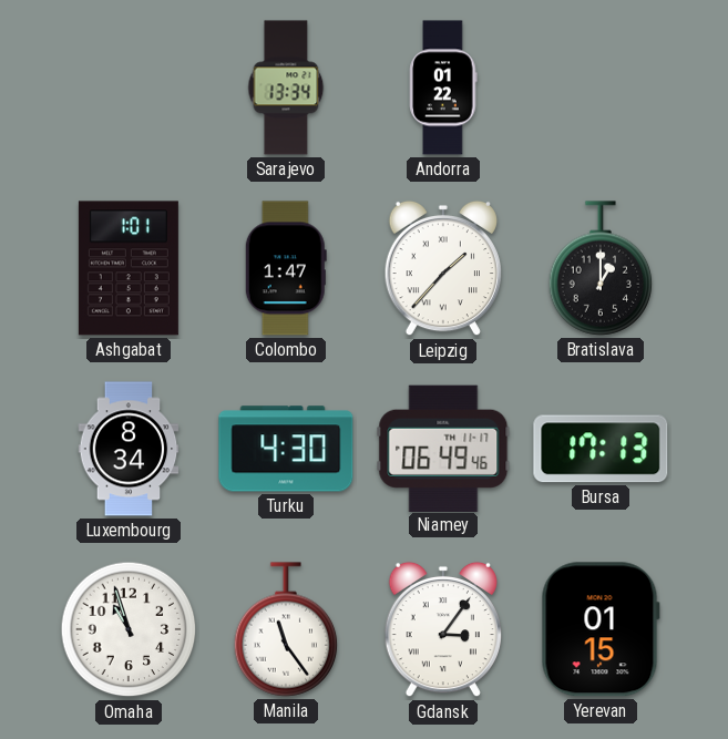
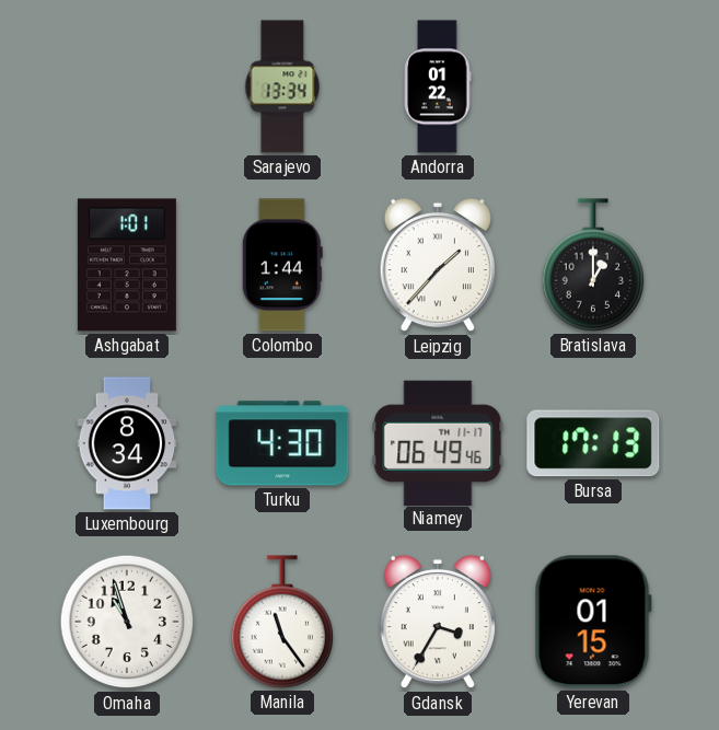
Colombo: 1:47 -> 1:44 (282, 265)
Gdansk: 3:06 -> 3:35 (438, 622)
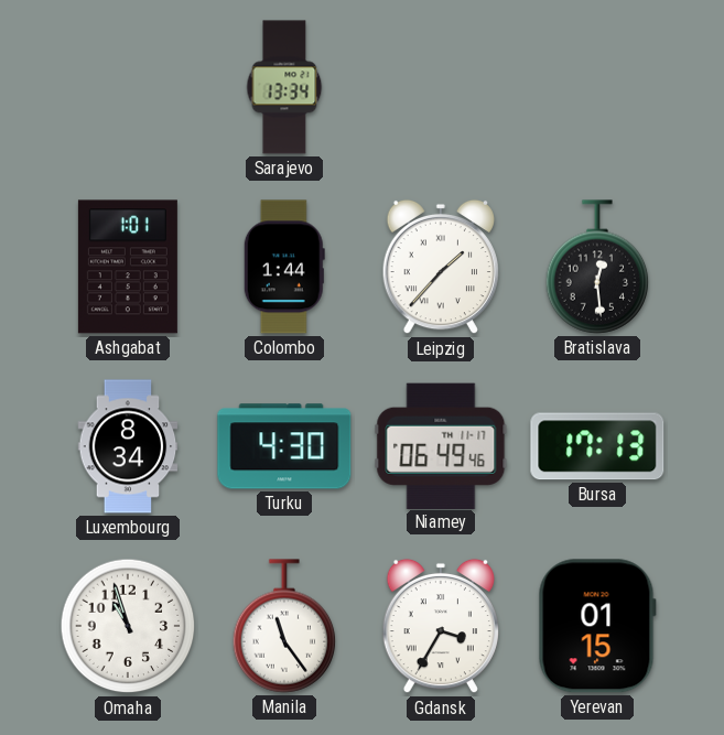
Andorra: 01:22 -> none (438, 86)
Bratislava: 1:00 -> 12:29 (597, 267)
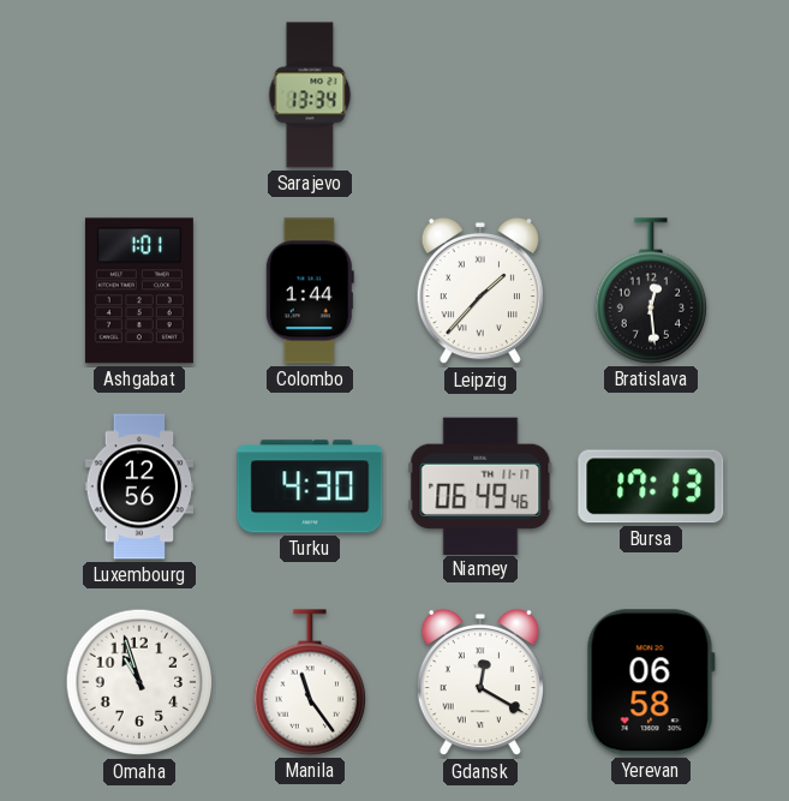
Luxembourg: 8:34 -> 12:56 (139, 486)
Gdansk: 3:35 -> 12:20 (480, 682)
Yerevan: 01:15 -> 06:58 (651, 682)
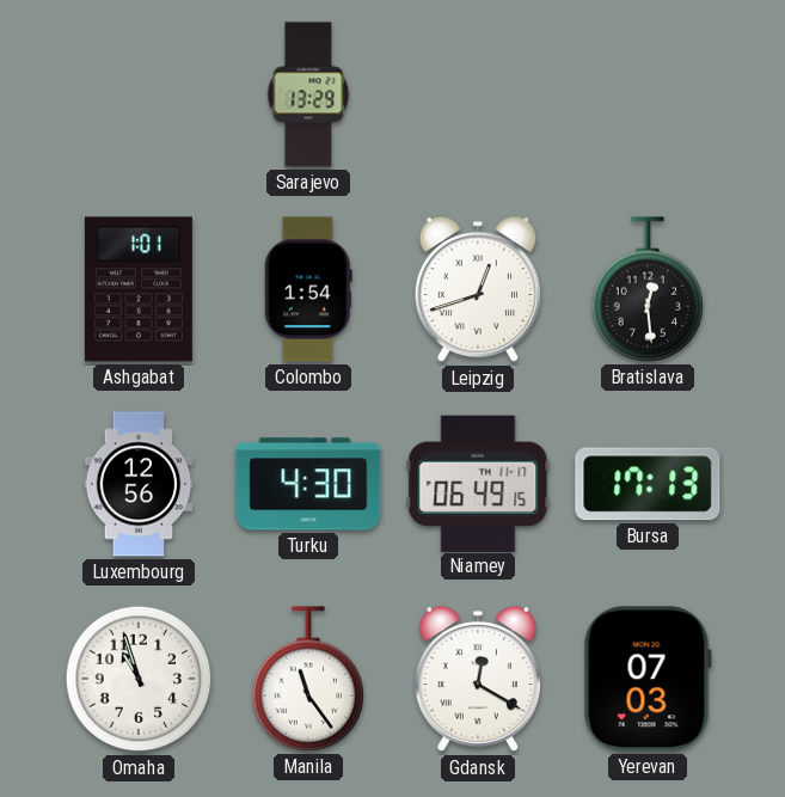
Sarajevo: 13:34 -> 13:29 (308, 94)
Colombo: 1:44 -> 1:54 (308, 289)
Leipzig: 1:37 -> 12:42 (478, 289)
Niamey: 06:49:46 -> 06:49:15 (478, 483)
Yerevan: 06:58 -> 07:03 (648, 679)
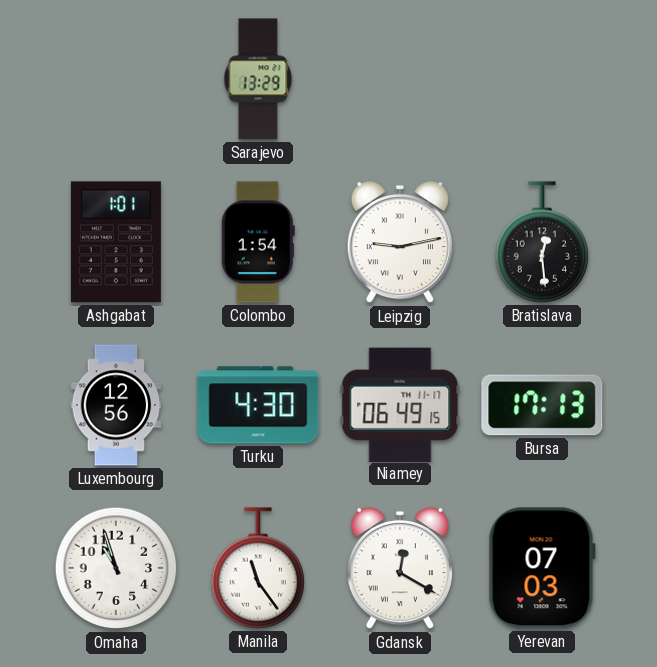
Leipzig: 12:42 -> 9:13 (400, 242)
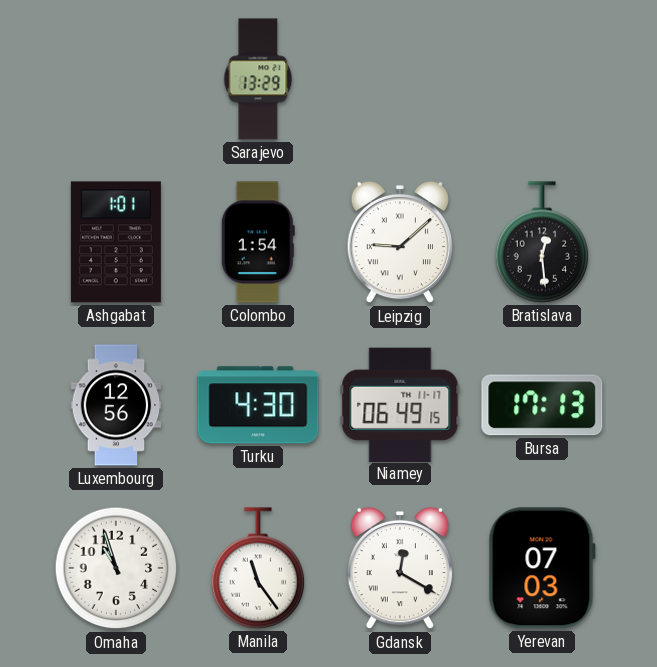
Leipzig: 9:13 -> 9:08 (400, 242)
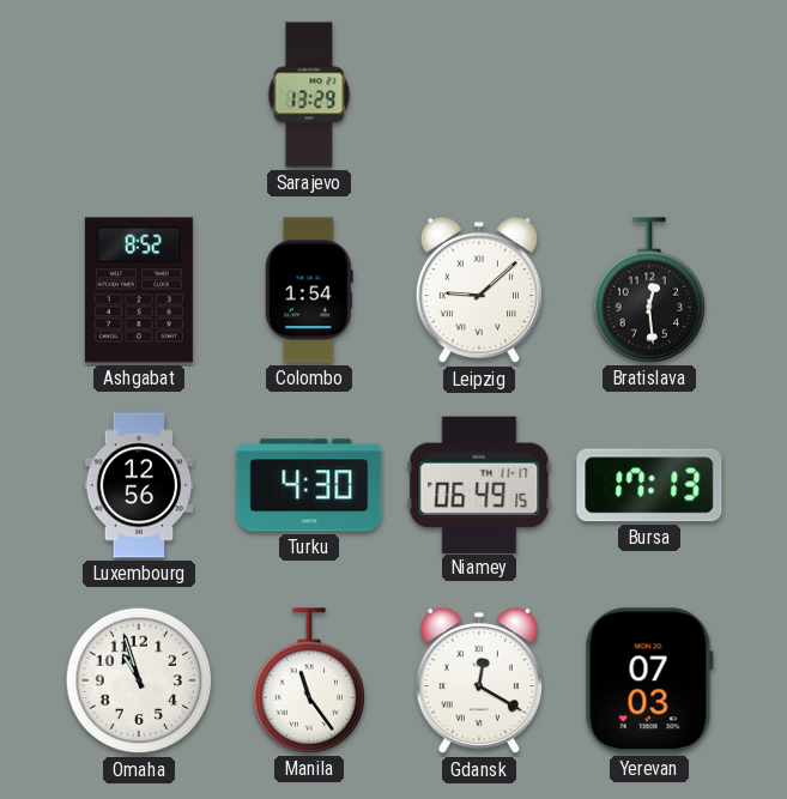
Ashgabat: 1:01 -> 8:52 (139, 290)
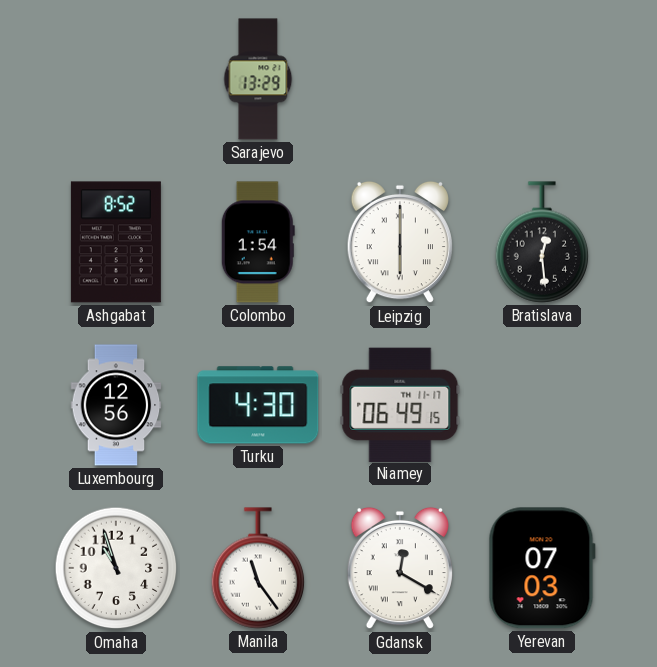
Leipzig: 9:08 -> 6:00 (400, 242)
Bursa: 17:13 -> none (649, 485)
